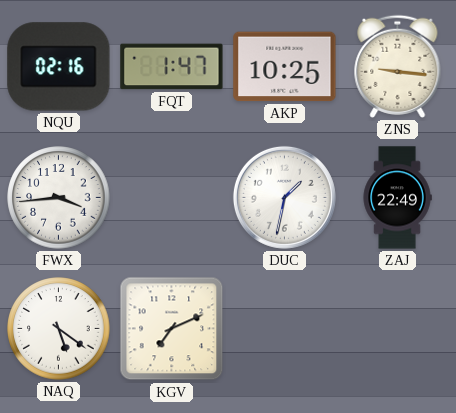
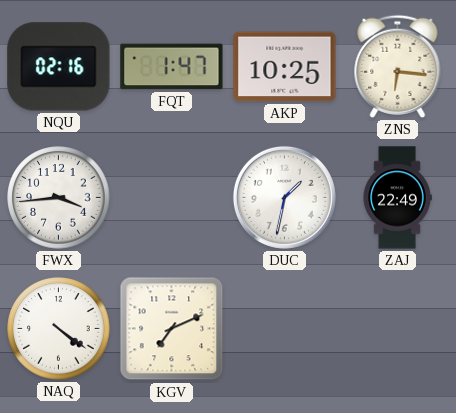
ZNS: 9:16 -> 6:16 (398, 66)
NAQ: 5:21 -> 4:21 (59, 329)
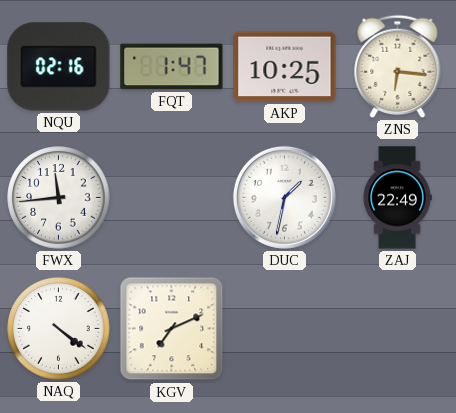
FWX: 3:44 -> 11:44 (59, 198)
